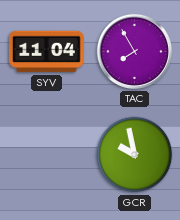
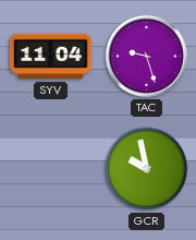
TAC: 7:55 -> 9:27 (146, 56)
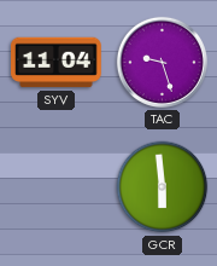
GCR: 9:58 -> 5:59 (163, 187)
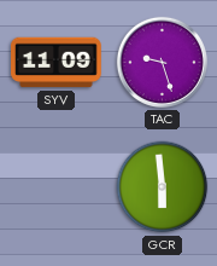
SYV: 11:04 -> 11:09 (57, 63)
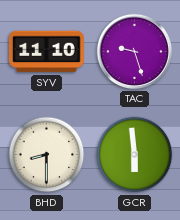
SYV: 11:09 -> 11:10 (47, 52)
BHD: none -> 8:30 (47, 155)
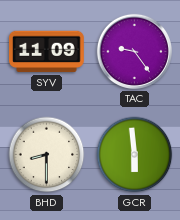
SYV: 11:10 -> 11:09 (47, 52)
TAC: 9:27 -> 9:24 (134, 51)
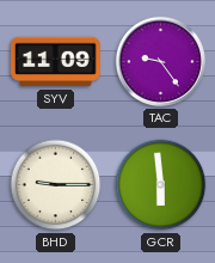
BHD: 8:30 -> 9:15 (56, 185)
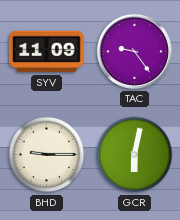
GCR: 5:59 -> 6:02 (135, 155)
